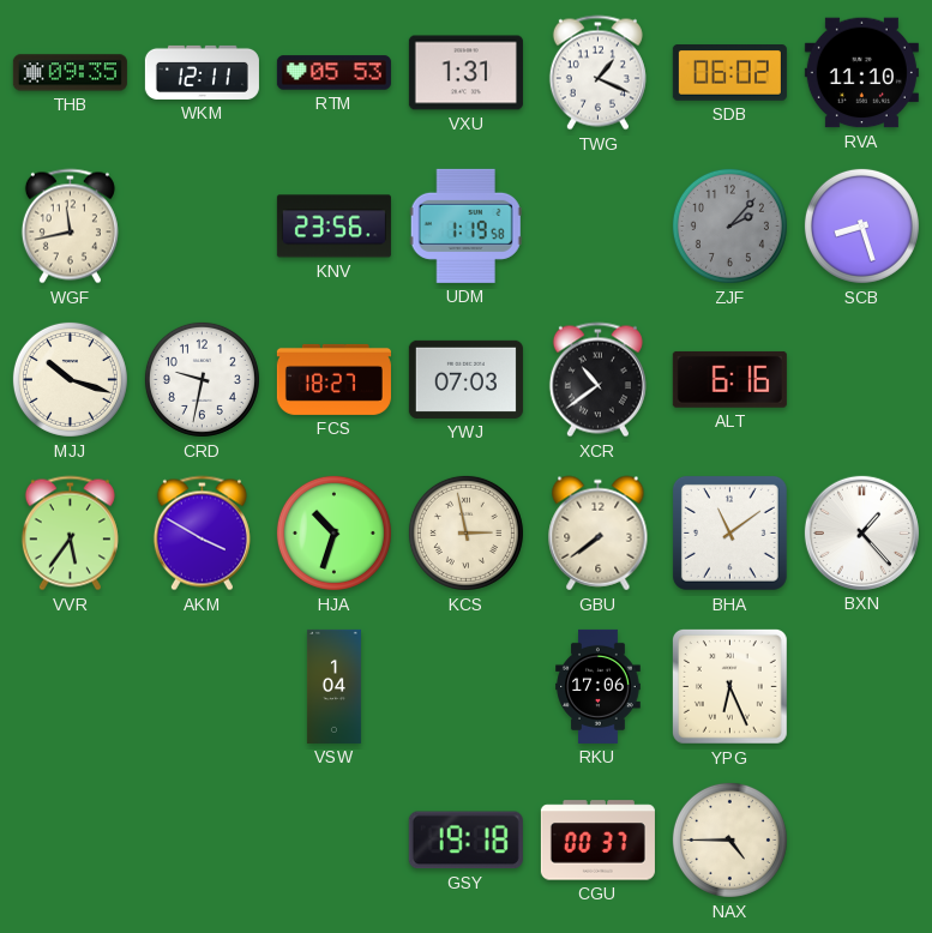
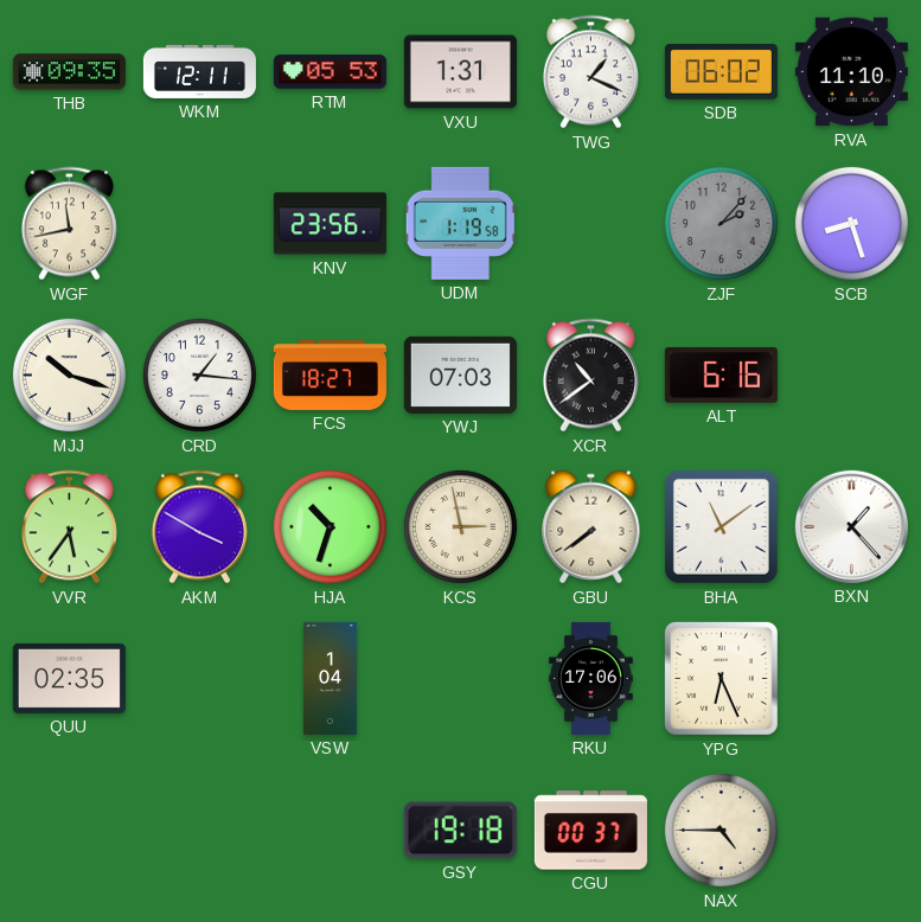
CRD: 9:32 -> 1:16 (199, 374)
QUU: none -> 02:35 (69, 678)
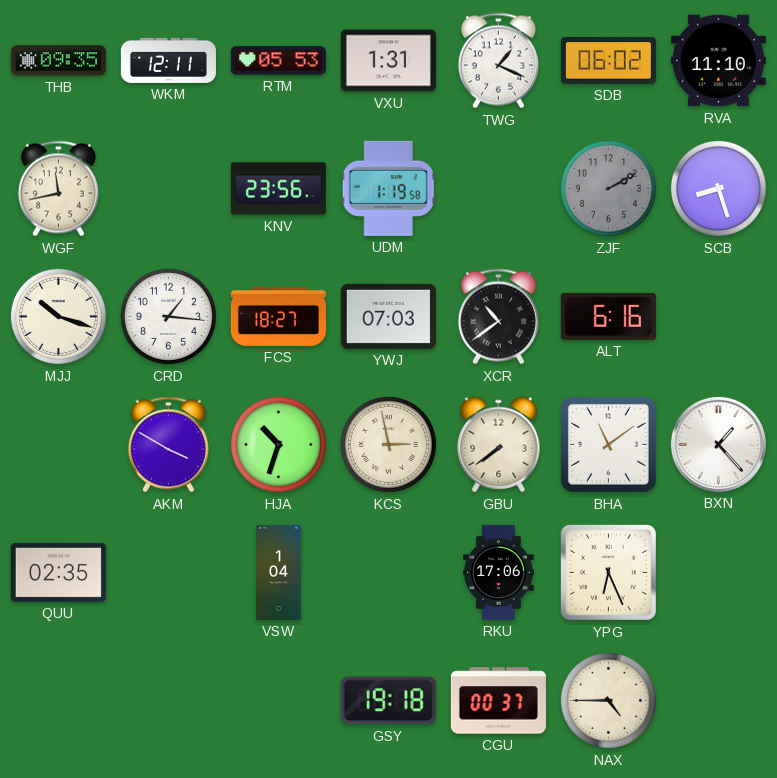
ZJF: 2:07 -> 2:10 (608, 188)
VVR: 5:36 -> none (69, 527)
